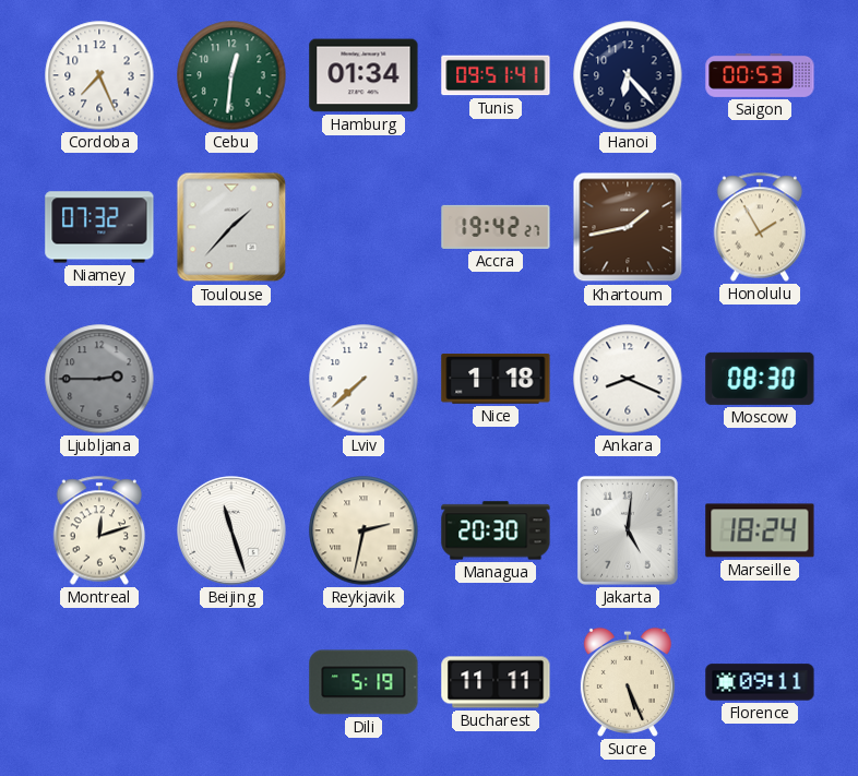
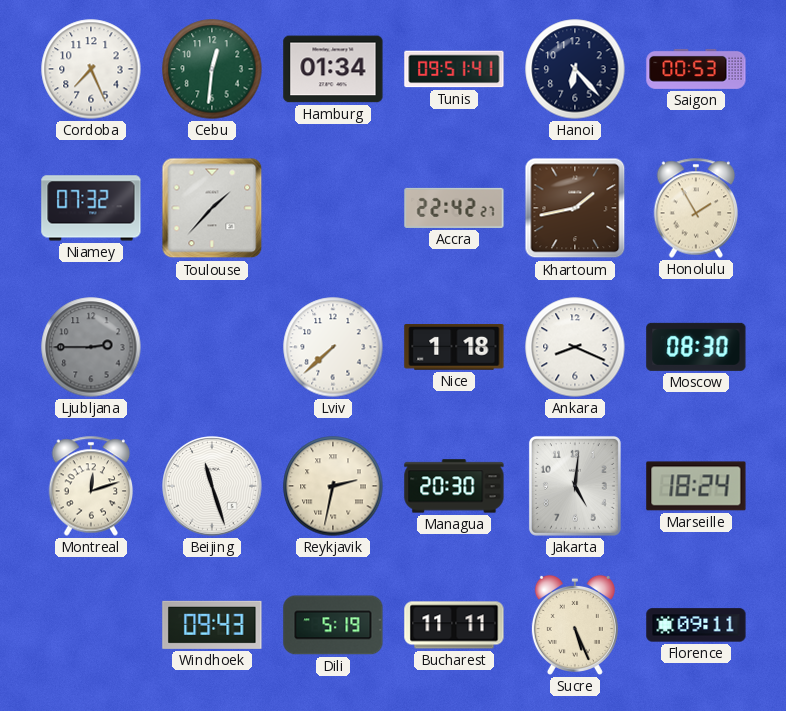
Accra: 19:42 -> 22:42 (454, 208)
Windhoek: none -> 09:43 (212, 625)
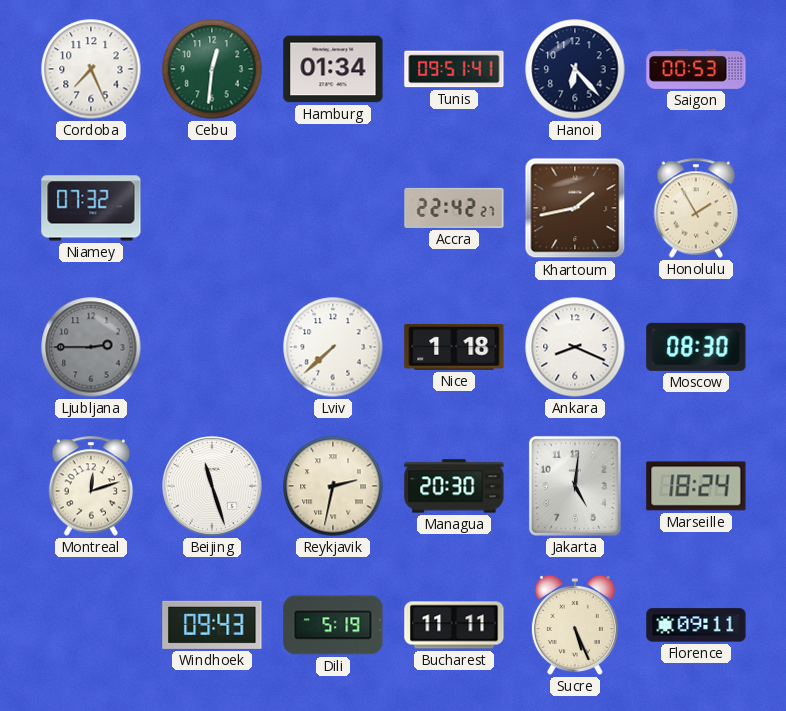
Toulouse: 1:37 -> none (212, 208)
